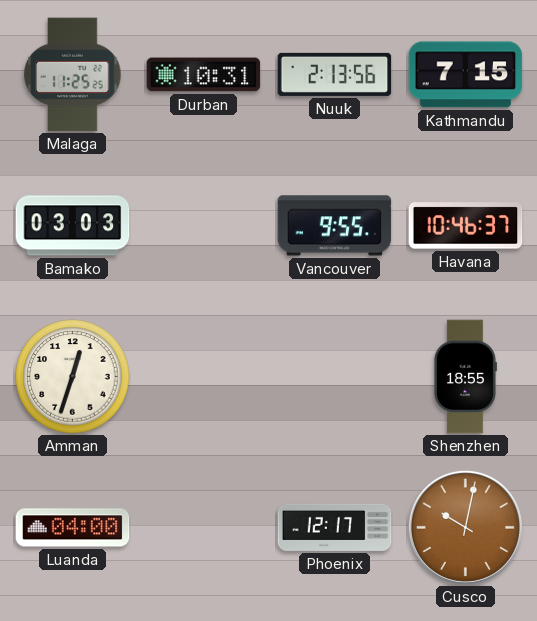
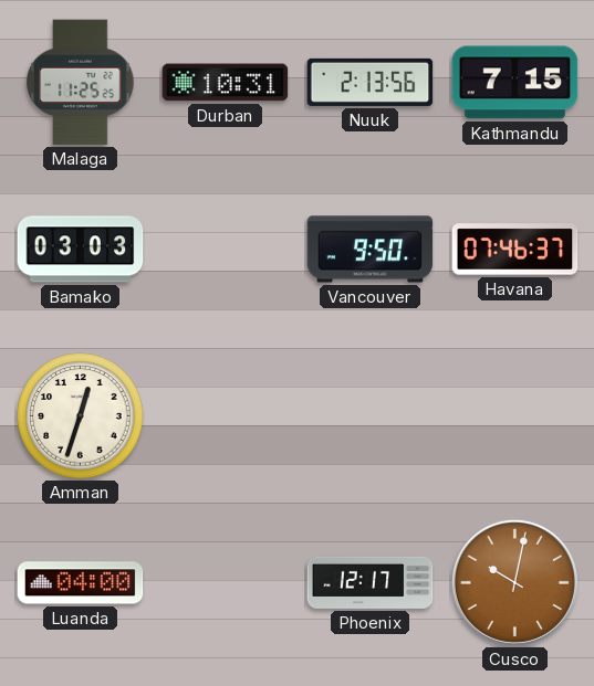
Vancouver: 9:55 -> 9:50 (371, 250)
Havana: 10:46 -> 07:46 (515, 250)
Shenzhen: 18:55 -> none (465, 377)
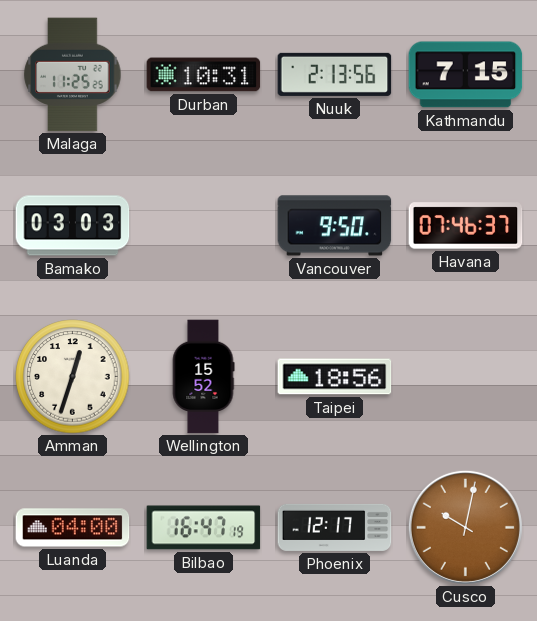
Wellington: none -> 15:52 (203, 377)
Taipei: none -> 18:56 (335, 377)
Bilbao: none -> 16:47 (204, 528)
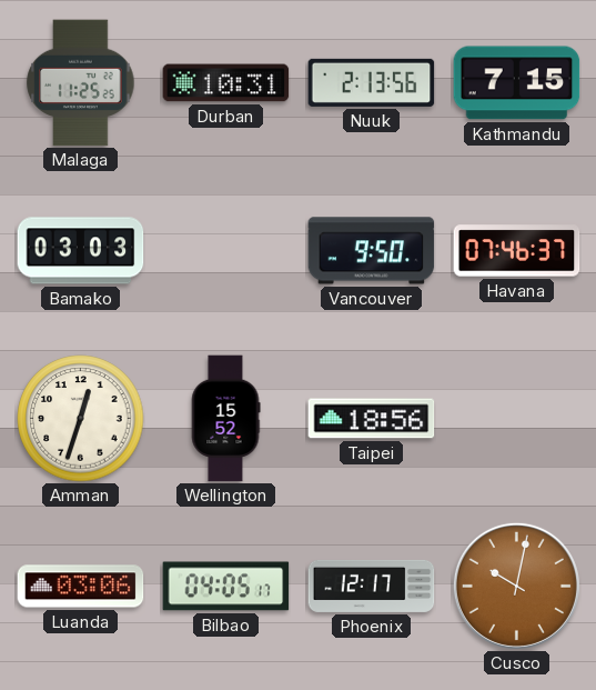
Luanda: 04:00 -> 03:06 (81, 587)
Bilbao: 16:47 -> 04:05 (226, 587)
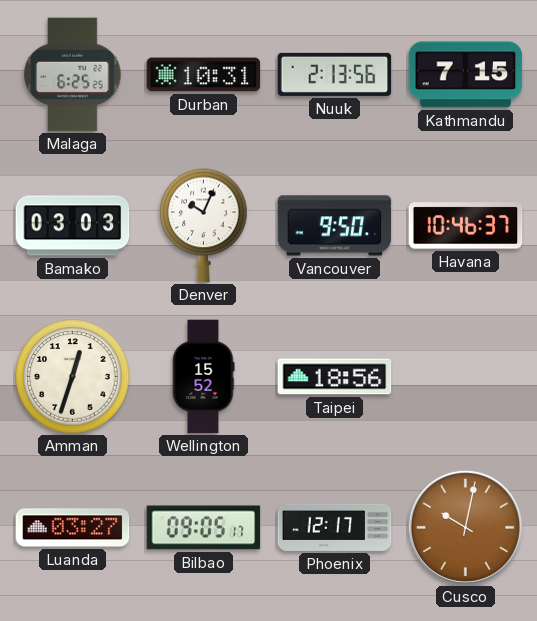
Malaga: 11:25 -> 6:25 (73, 75)
Denver: none -> 10:04 (204, 226)
Havana: 07:46 -> 10:46 (466, 226)
Luanda: 03:06 -> 03:27 (73, 528)
Bilbao: 04:05 -> 09:05 (204, 528)
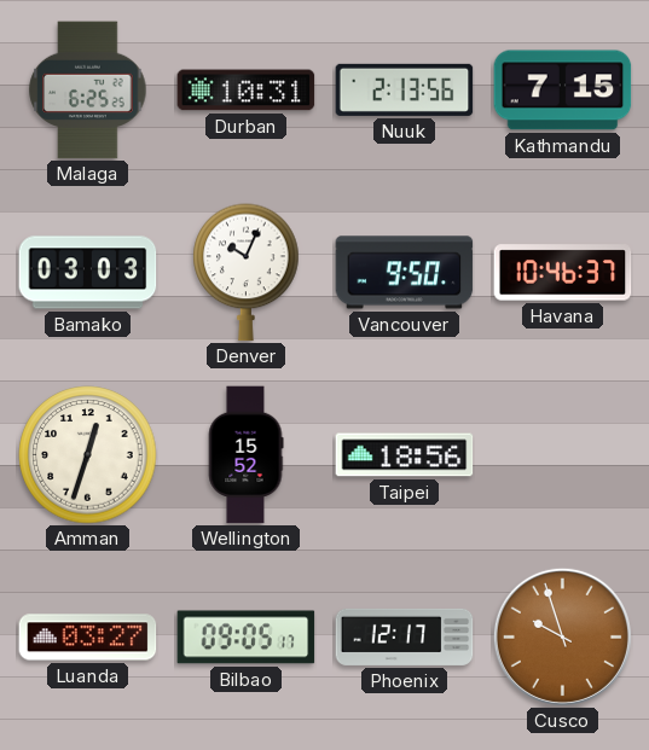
Cusco: 10:02 -> 9:57 (562, 636)
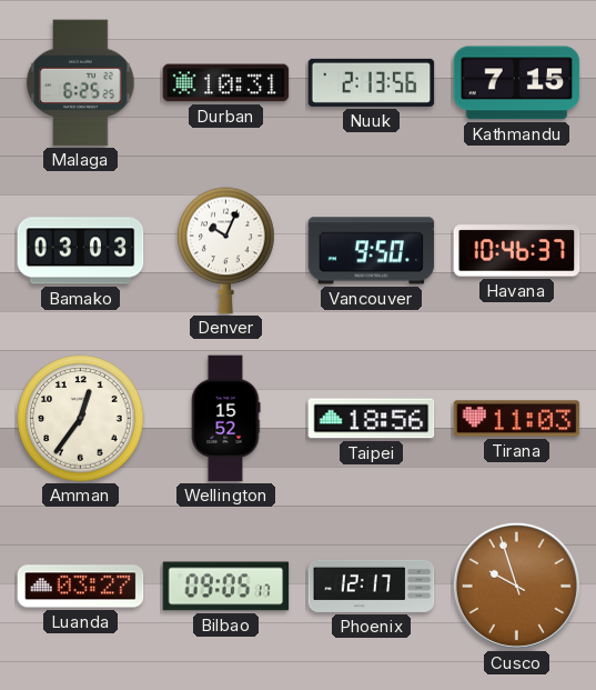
Amman: 12:33 -> 12:36 (81, 419)
Tirana: none -> 11:03 (517, 419)
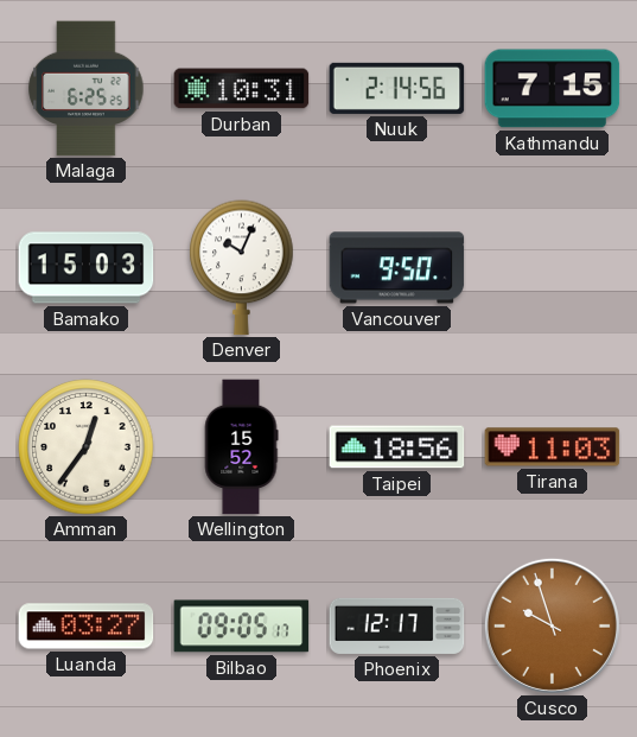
Nuuk: 2:13 -> 2:14 (397, 88)
Bamako: 03:03 -> 15:03 (87, 268)
Havana: 10:46 -> none (517, 251)
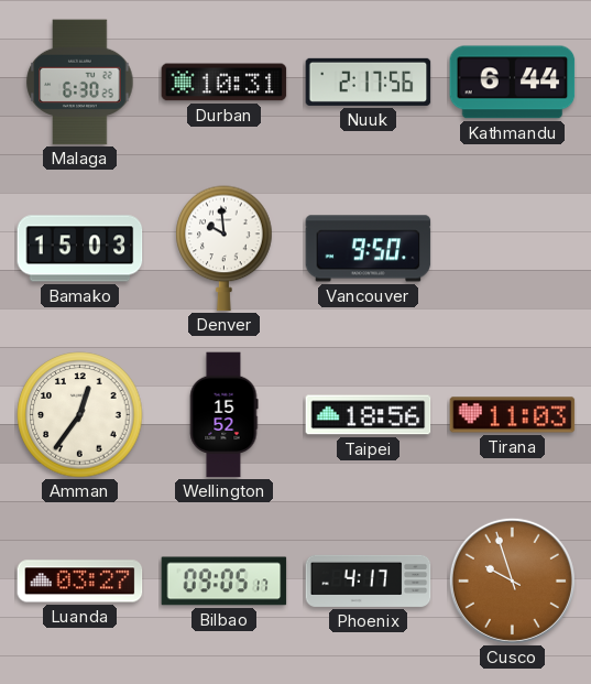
Malaga: 6:25 -> 6:30 (80, 83)
Nuuk: 2:14 -> 2:17 (369, 82)
Kathmandu: 7:15 -> 6:44 (513, 83)
Denver: 10:04 -> 9:59 (225, 249)
Phoenix: 12:17 -> 4:17 (369, 580)
